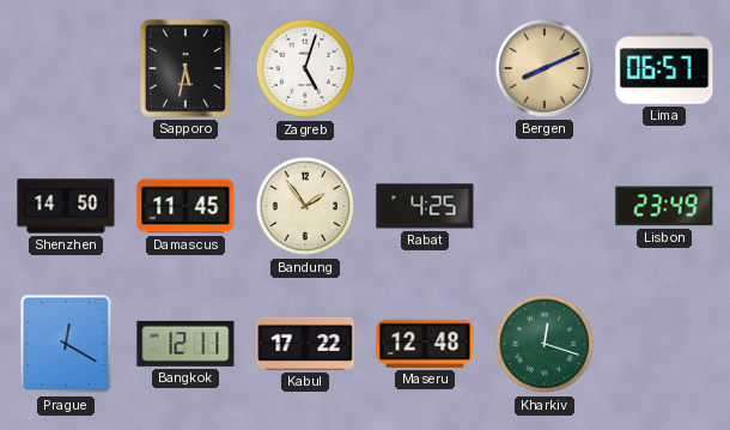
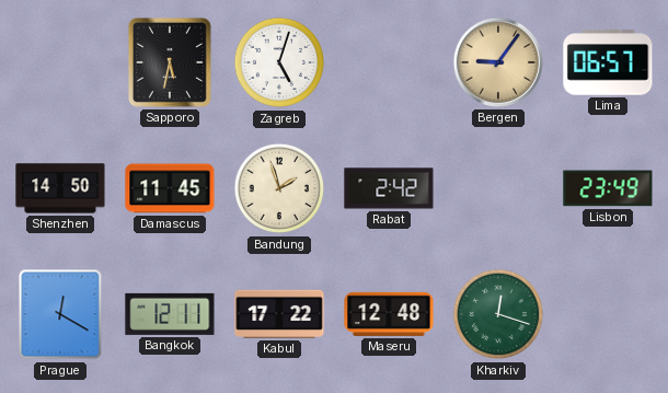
Bergen: 8:11 -> 9:06 (498, 62)
Bandung: 1:54 -> 1:57 (279, 188)
Rabat: 4:25 -> 2:42 (389, 188)
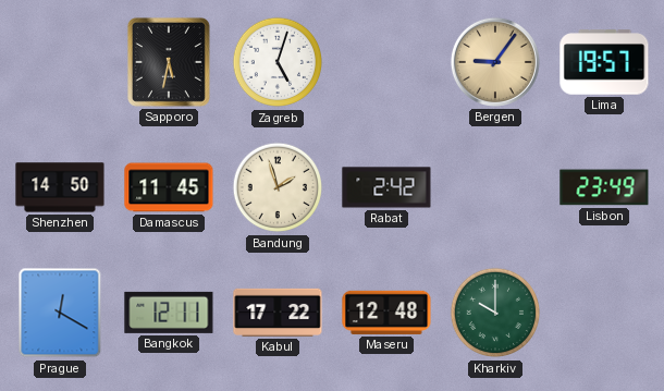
Lima: 06:57 -> 19:57 (604, 62)
Kharkiv: 12:18 -> 10:00 (495, 313)
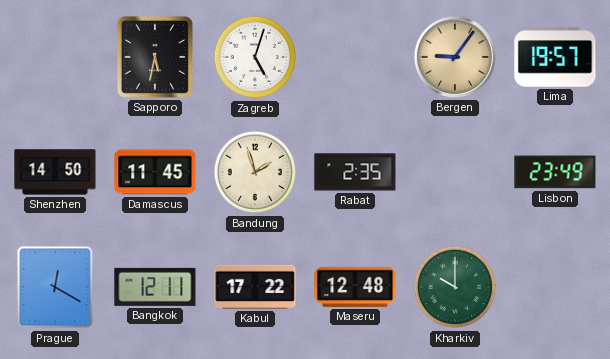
Rabat: 2:42 -> 2:35 (355, 172)
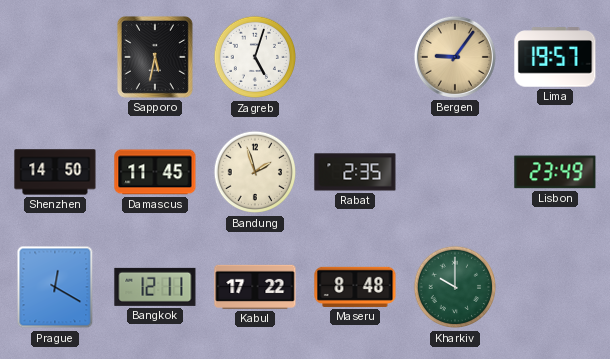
Maseru: 12:48 -> 8:48 (355, 287)
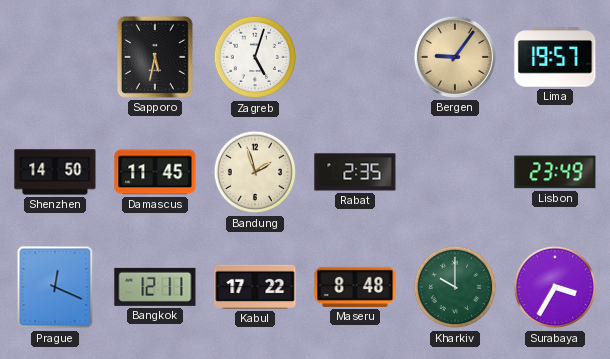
Prague: 12:20 -> 12:19 (55, 287)
Surabaya: none -> 3:35 (555, 287)
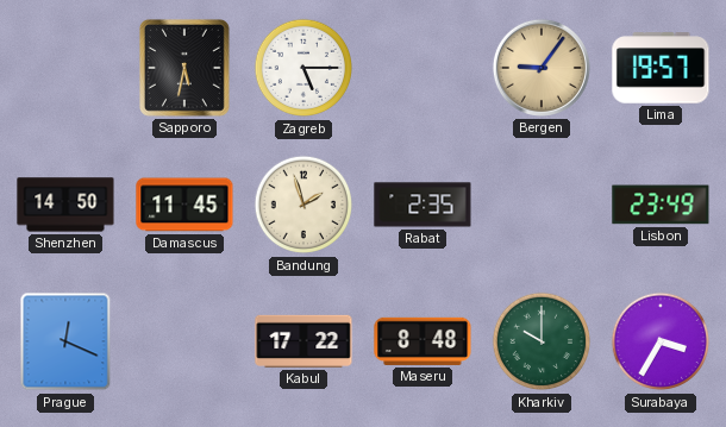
Zagreb: 5:03 -> 5:15 (303, 68)
Bangkok: 12:11 -> none (155, 287)
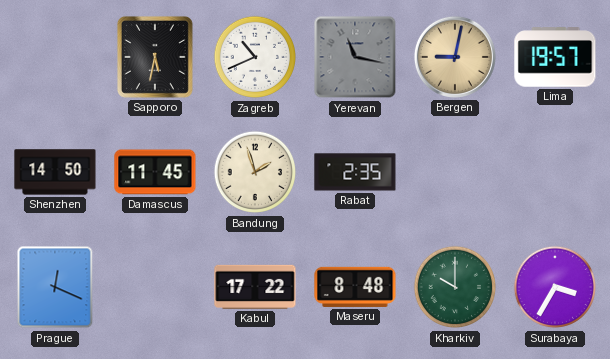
Zagreb: 5:15 -> 10:41 (255, 57)
Yerevan: none -> 11:17 (355, 57)
Bergen: 9:06 -> 9:02 (455, 57)
Lisbon: 23:49 -> none (661, 205)
